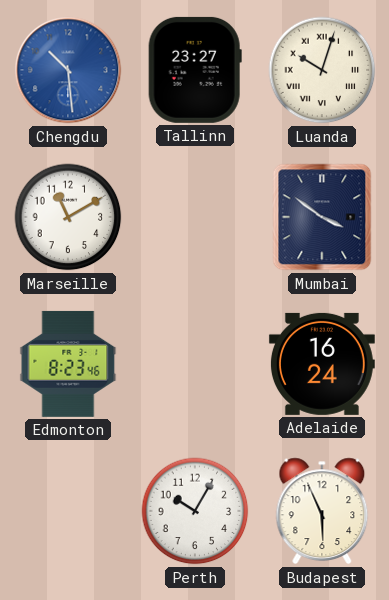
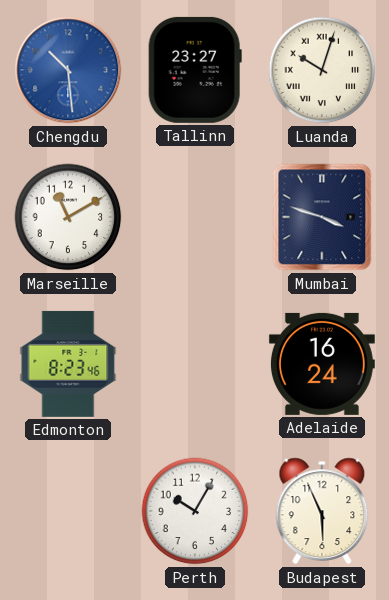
Mumbai: 3:51 -> 3:48 (322, 217)
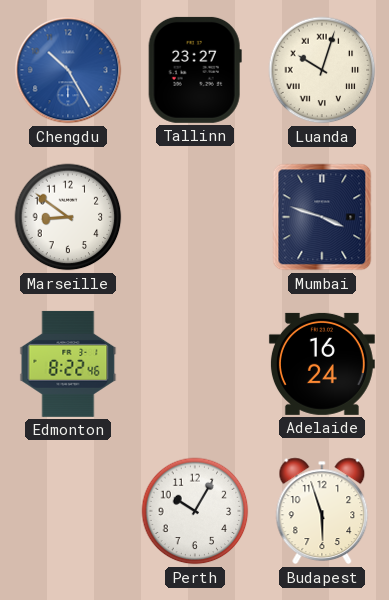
Chengdu: 10:29 -> 10:25 (68, 70)
Marseille: 11:10 -> 8:51 (68, 217)
Edmonton: 8:23 -> 8:22 (68, 364)
Budapest: 5:56 -> 5:57 (322, 511)
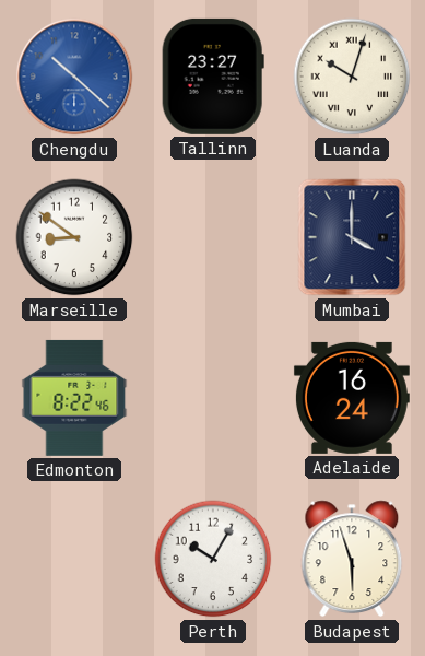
Chengdu: 10:25 -> 10:22 (74, 77)
Mumbai: 3:48 -> 4:00 (352, 237)
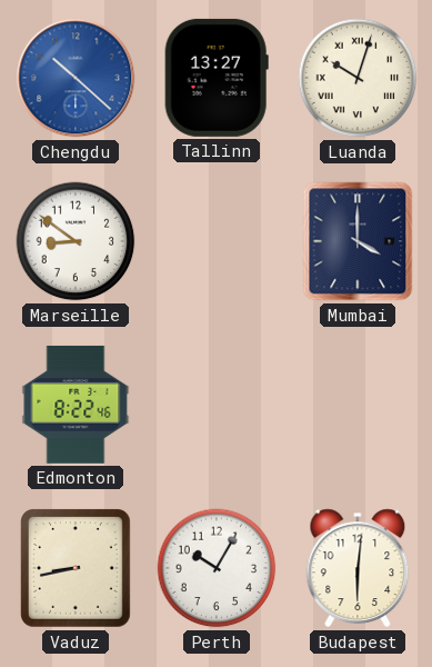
Tallinn: 23:27 -> 13:27 (217, 78)
Adelaide: 16:24 -> none (352, 398)
Vaduz: none -> 8:43 (77, 569)
Budapest: 5:57 -> 6:01 (358, 568)
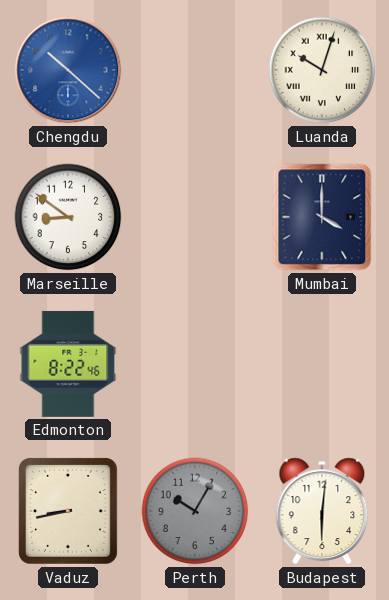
Tallinn: 13:27 -> none (217, 78)
Perth dial: white -> grey (195, 511)
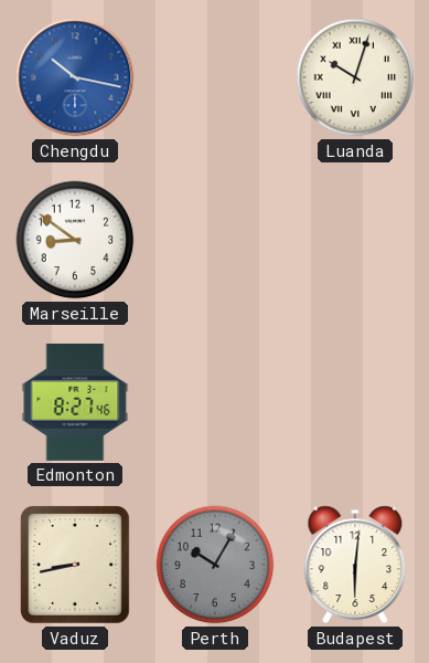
Chengdu: 10:22 -> 10:17 (75, 77)
Mumbai: 4:00 -> none (322, 217)
Edmonton: 8:22 -> 8:27 (75, 402)
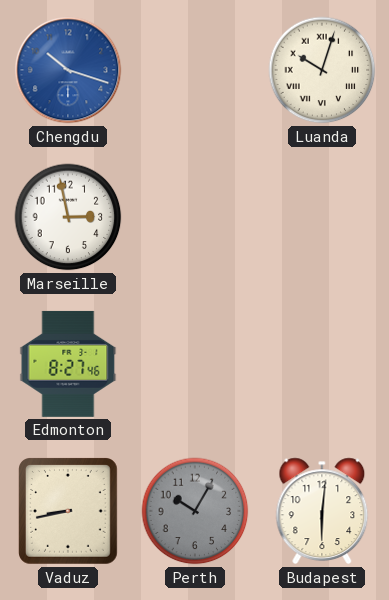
Chengdu: 10:17 -> 10:18 (68, 70)
Marseille: 8:51 -> 2:58 (68, 217)
